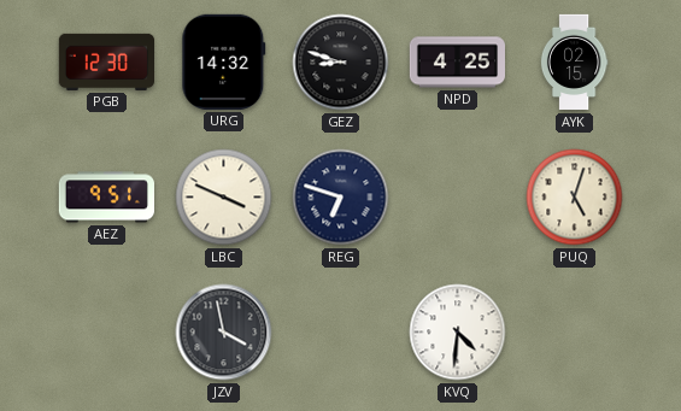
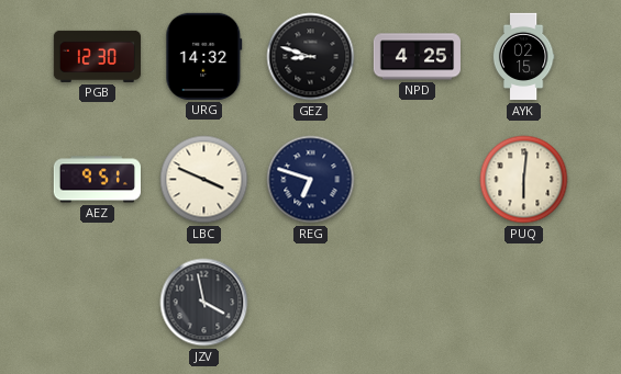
PUQ: 5:03 -> 6:01 (524, 180)
KVQ: 4:31 -> none (458, 333)
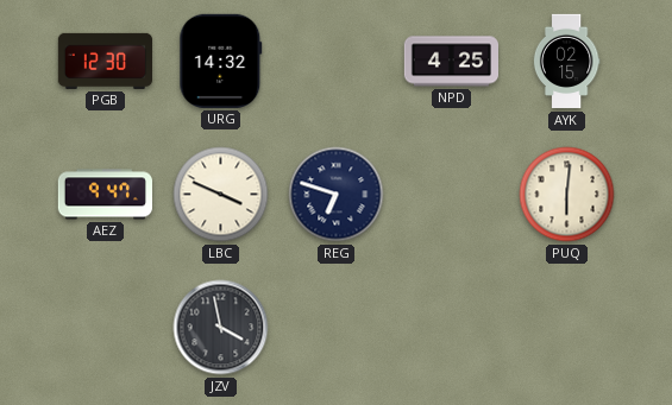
GEZ: 8:48 -> none (311, 57)
AEZ: 9:51 -> 9:47 (105, 195)
